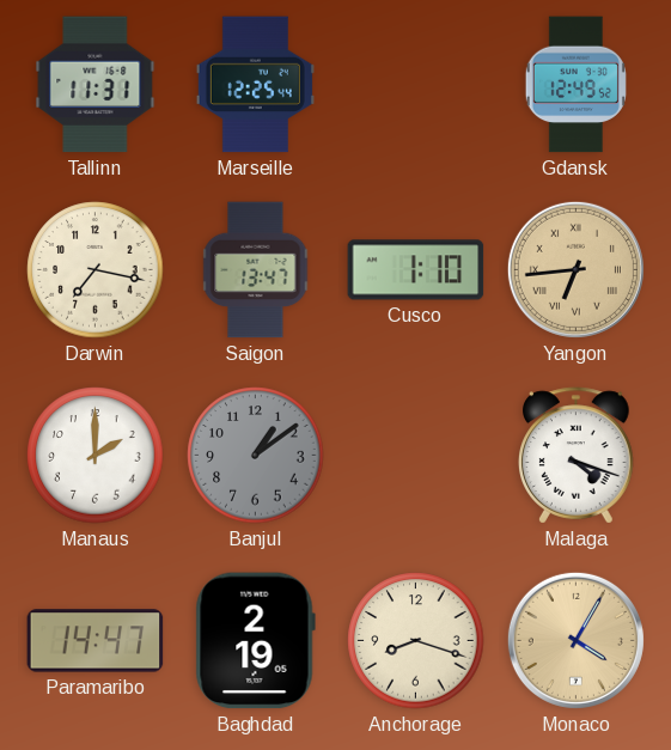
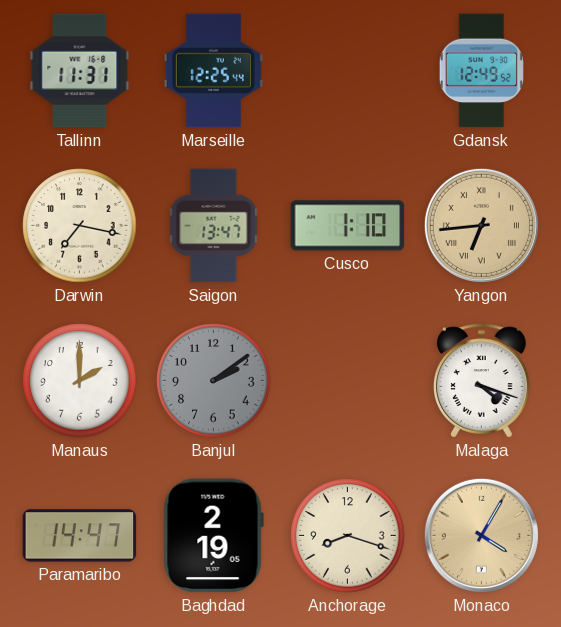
Banjul: 1:09 -> 2:09 (214, 381)
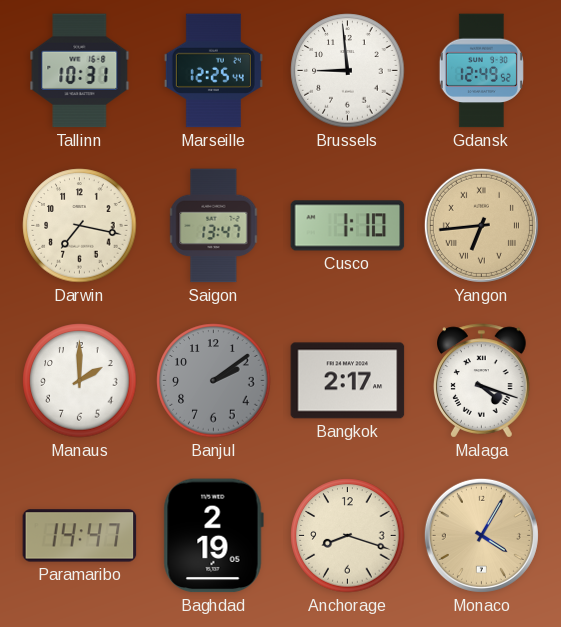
Tallinn: 11:31 -> 10:31 (80, 71)
Brussels: none -> 8:59 (348, 71)
Bangkok: none -> 2:17 (348, 381)
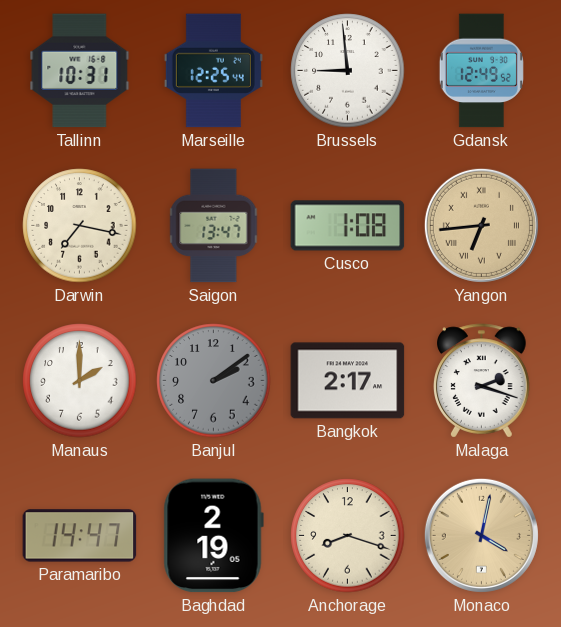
Cusco: 1:10 -> 1:08 (348, 226)
Malaga: 4:18 -> 2:18 (482, 381)
Monaco: 4:05 -> 4:02 (481, 535)
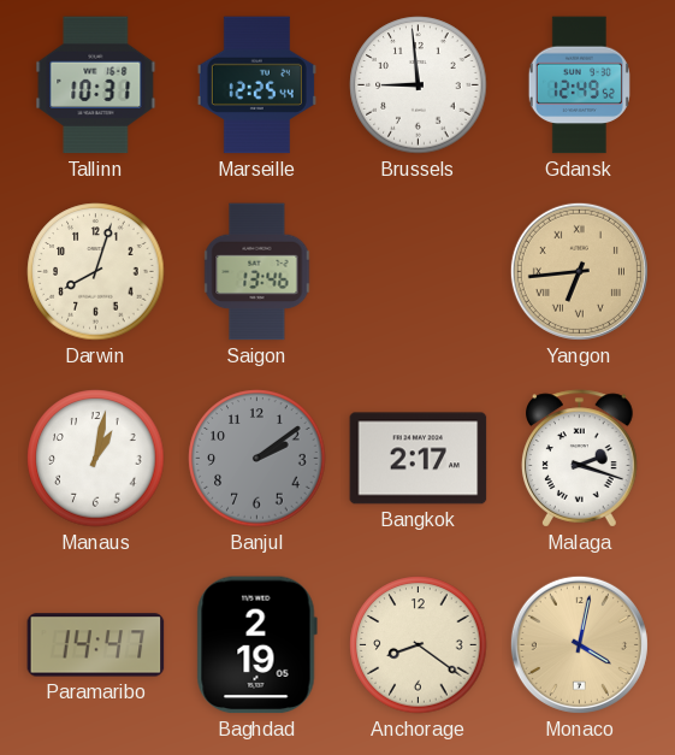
Darwin: 7:17 -> 8:03 (96, 272)
Saigon: 13:47 -> 13:46 (257, 272)
Cusco: 1:08 -> none (348, 226)
Manaus: 2:00 -> 1:02 (96, 459)
Anchorage: 8:18 -> 8:21 (419, 645)
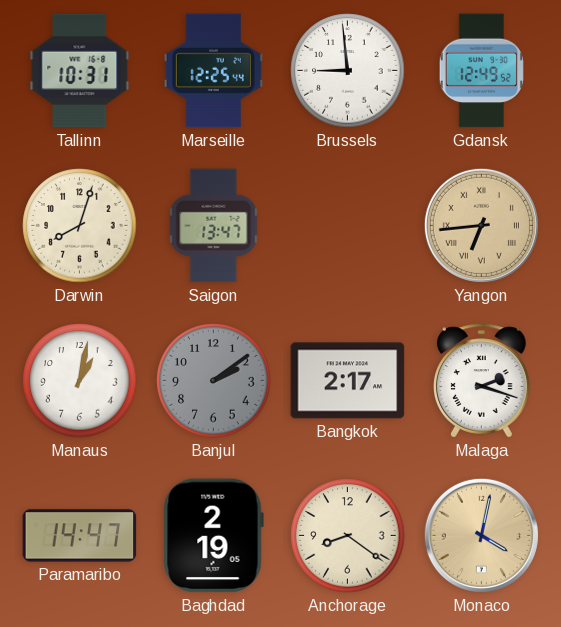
Saigon: 13:46 -> 13:47 (214, 226)
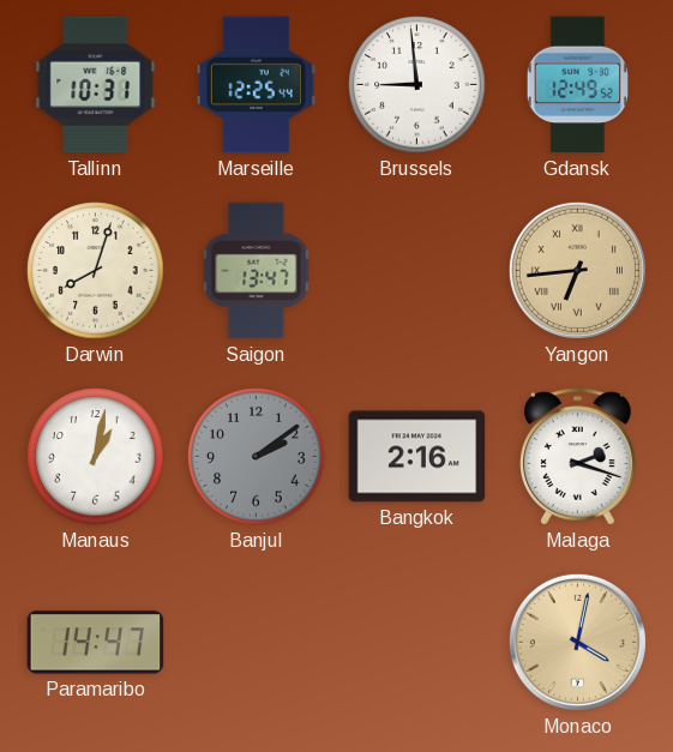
Bangkok: 2:17 -> 2:16 (417, 457)
Baghdad: 2:19 -> none (213, 536)
Anchorage: 8:21 -> none (348, 536)
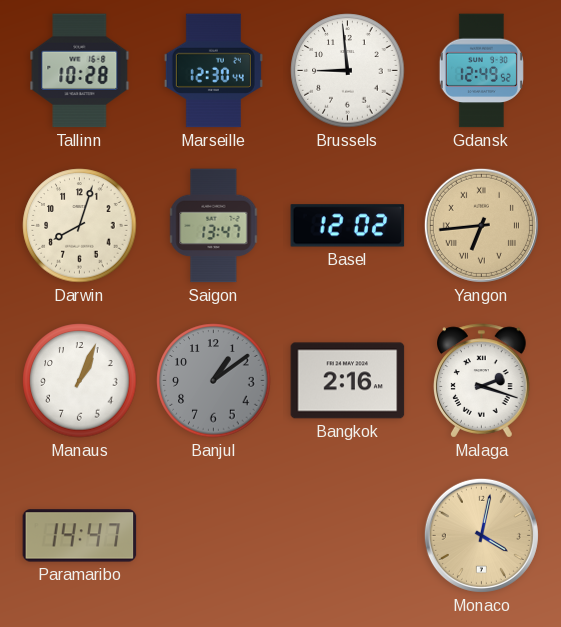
Tallinn: 10:31 -> 10:28 (80, 71)
Marseille: 12:25 -> 12:30 (213, 71)
Basel: none -> 12:02 (348, 226)
Manaus: 1:02 -> 1:04 (80, 381)
Banjul: 2:09 -> 1:09 (214, 381)
